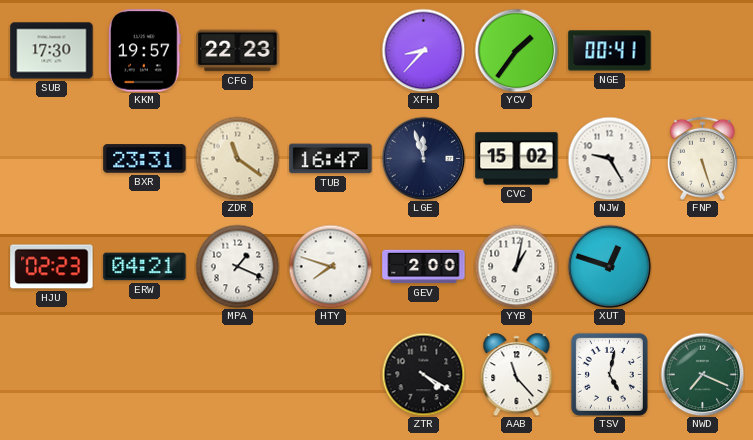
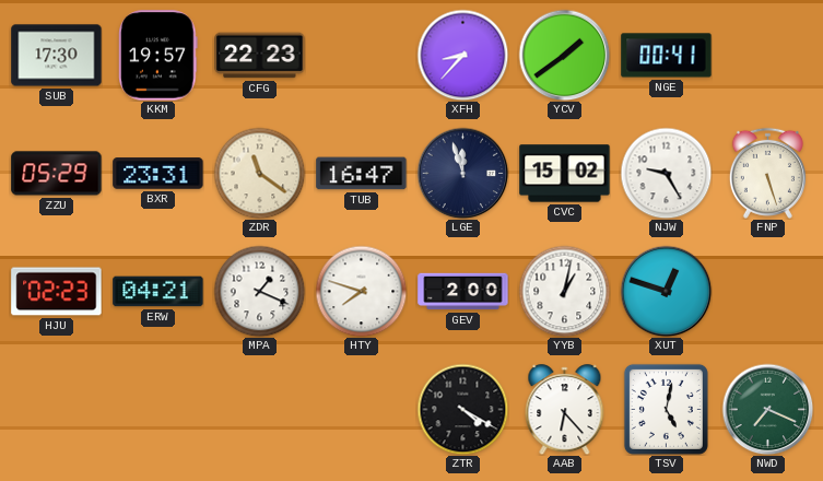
YCV: 1:36 -> 1:39 (564, 55)
ZZU: none -> 05:29 (57, 174)
AAB: 11:23 -> 6:23 (565, 410)
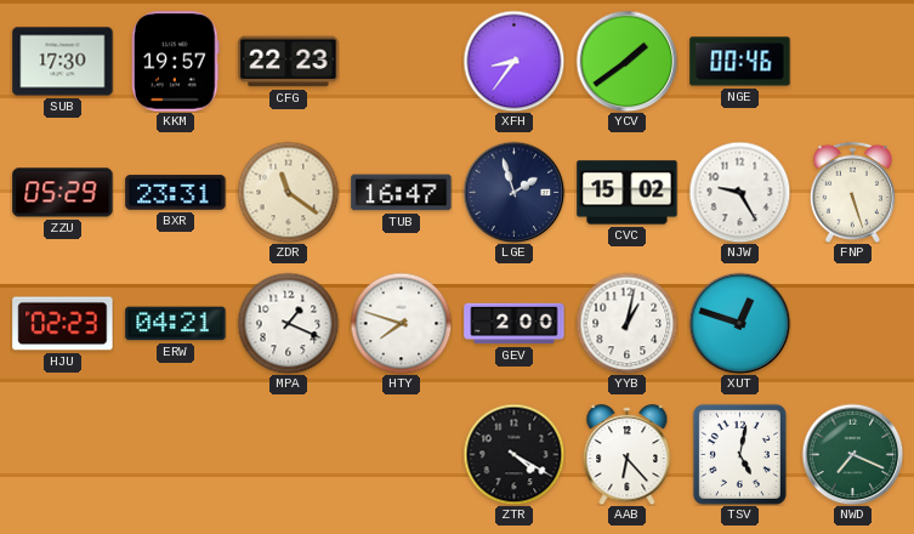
XFH: 8:37 -> 8:36 (513, 61)
NGE: 00:41 -> 00:46 (740, 62)
LGE: 11:57 -> 1:57 (513, 192)
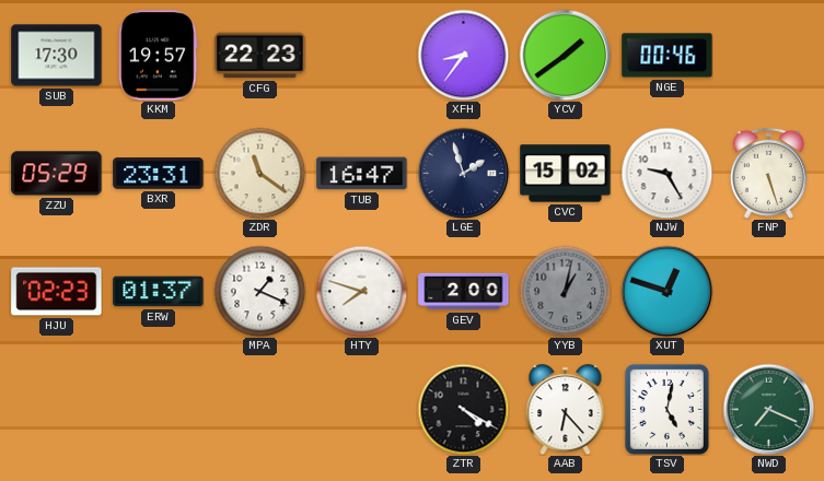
ERW: 04:21 -> 01:37 (159, 292)
YYB dial: white -> grey (565, 291)
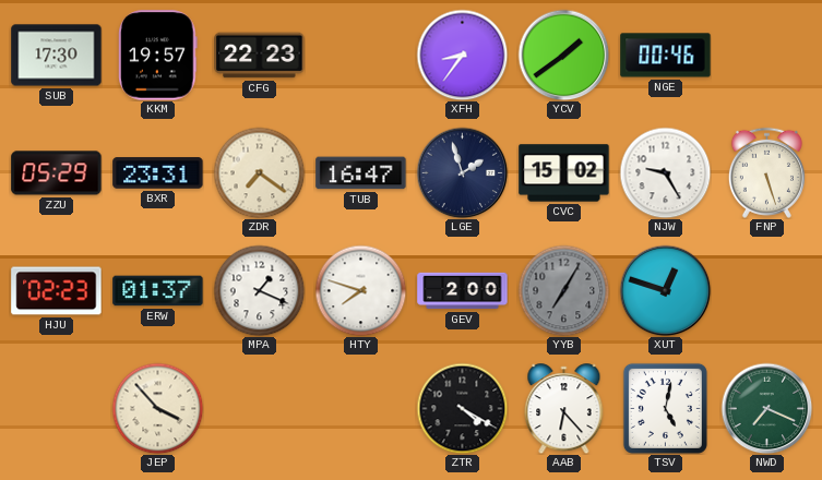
ZDR: 11:21 -> 7:21 (259, 172)
YYB: 1:02 -> 7:05 (563, 290)
JEP: none -> 3:53 (157, 408)
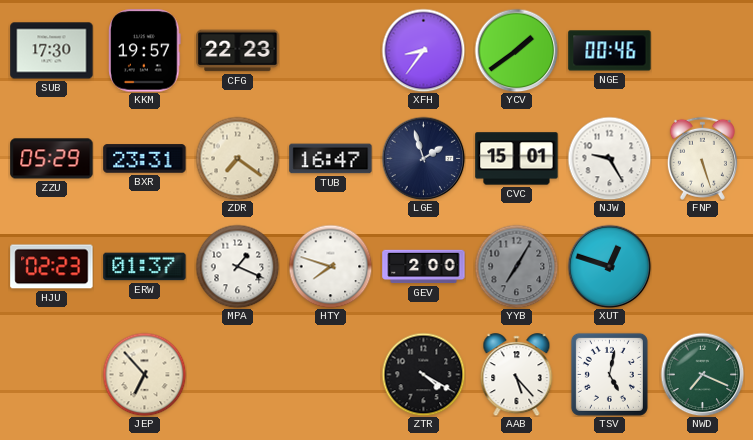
CVC: 15:02 -> 15:01 (517, 159)
JEP: 3:53 -> 6:53 (144, 374)
AAB: 6:23 -> 5:23 (517, 375)
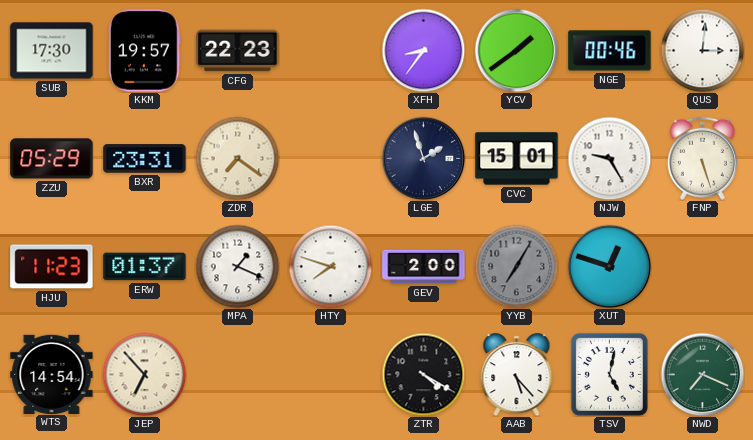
QUS: none -> 3:01 (702, 50)
TUB: 16:47 -> none (331, 159)
HJU: 02:23 -> 11:23 (52, 267)
WTS: none -> 14:54 (52, 374)
